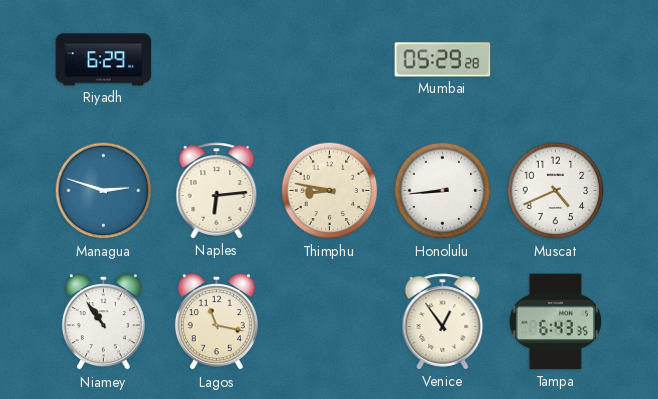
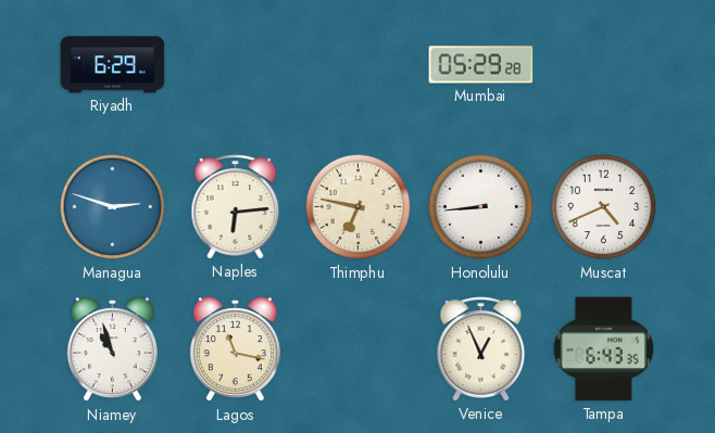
Thimphu: 8:47 -> 6:47 (359, 207)
Niamey: 10:54 -> 10:57 (112, 349)
Venice: 12:54 -> 12:56 (481, 349)
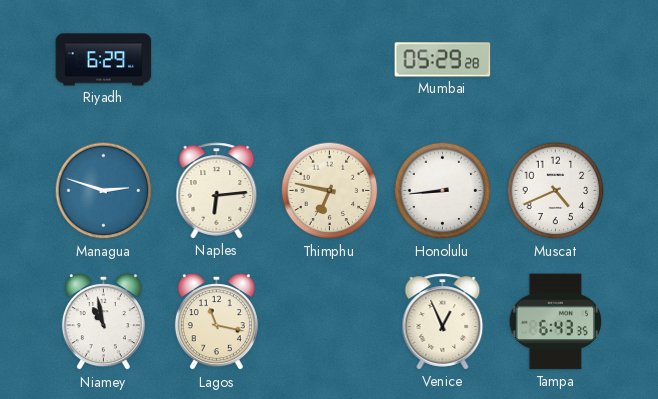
Niamey: 10:57 -> 10:58 (103, 322)
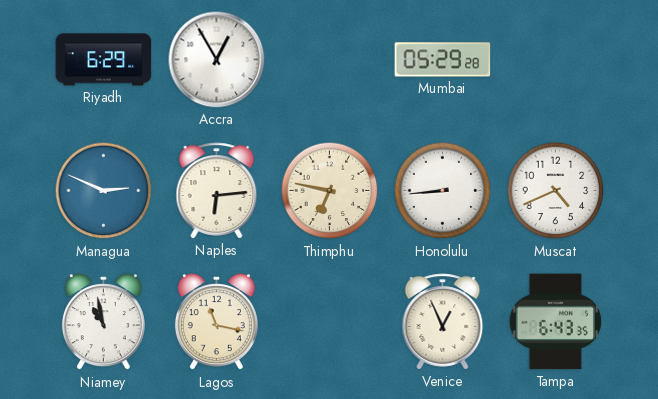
Accra: none -> 12:55 (217, 60)
Managua: 2:48 -> 2:49 (104, 191)
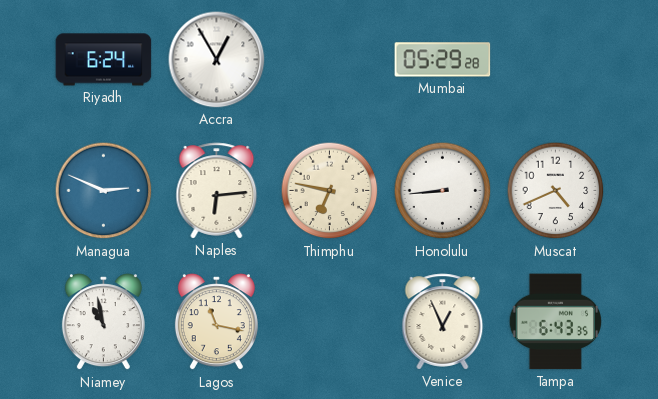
Riyadh: 6:29 -> 6:24 (104, 60)
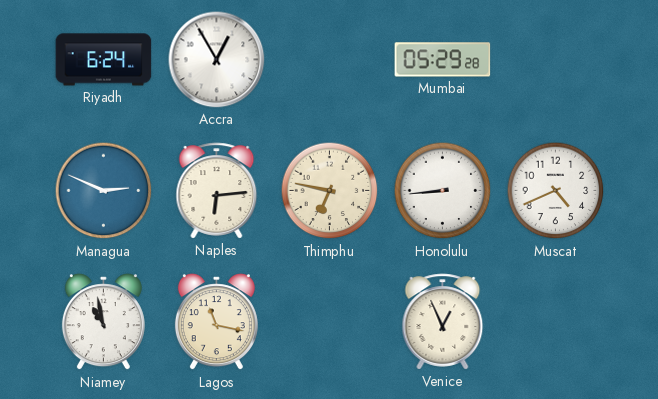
Tampa: 6:43 -> none (555, 322)
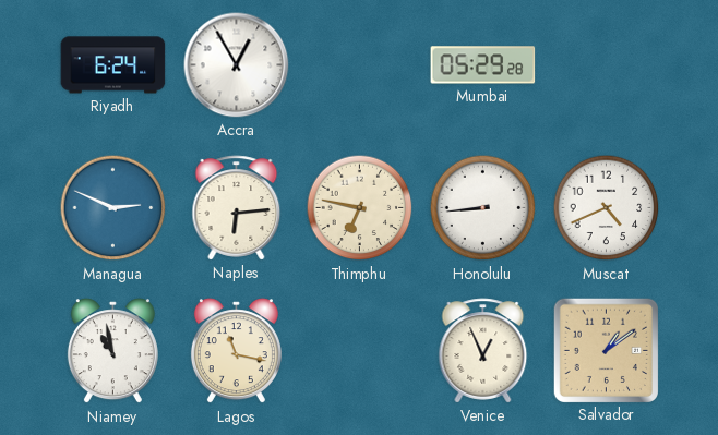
Salvador: none -> 1:09 (606, 350)
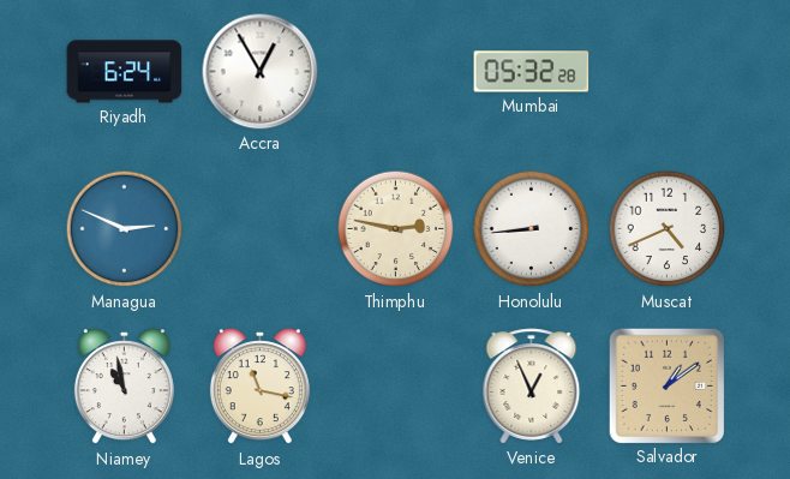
Mumbai: 05:29 -> 05:32 (532, 72)
Naples: 6:14 -> none (237, 208)
Thimphu: 6:47 -> 2:47 (396, 229)
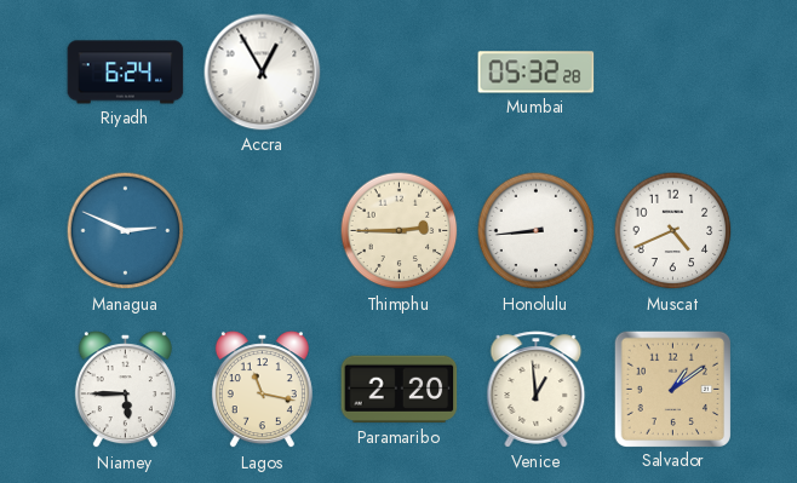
Thimphu: 2:47 -> 2:45 (400, 231)
Niamey: 10:58 -> 5:45 (125, 390)
Paramaribo: none -> 2:20 (400, 390)
Venice: 12:56 -> 12:59 (537, 390)
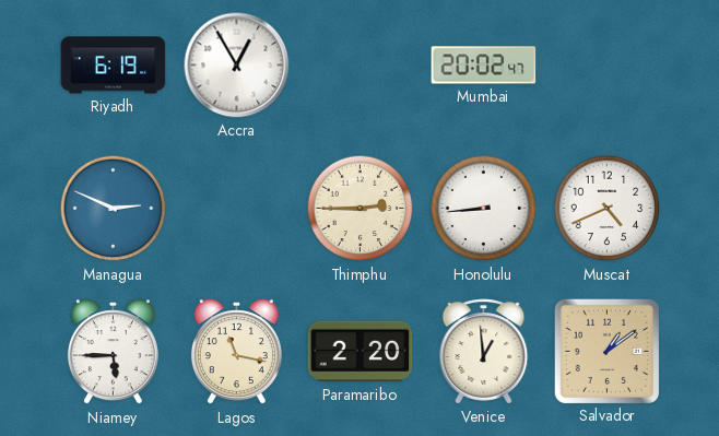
Riyadh: 6:24 -> 6:19 (114, 66)
Mumbai: 05:32 -> 20:02 (484, 66)
